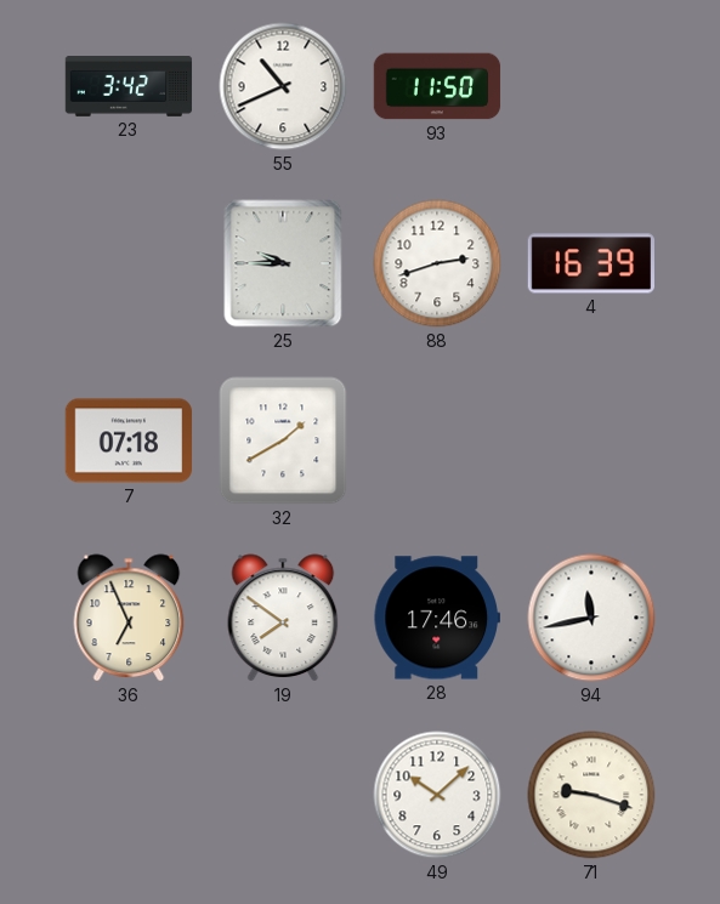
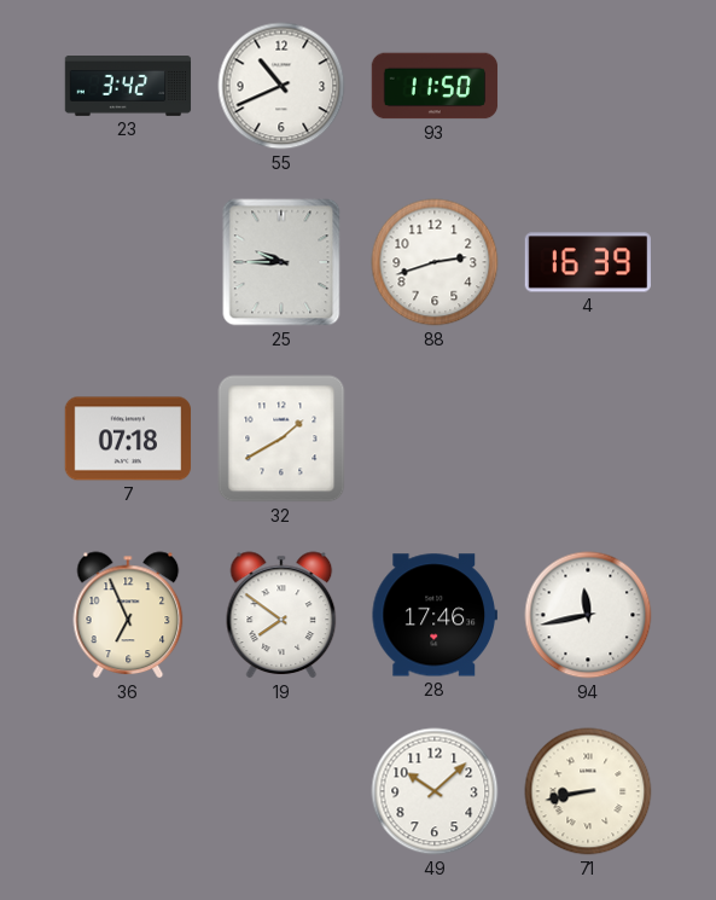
71: 9:18 -> 8:43 (588, 791)
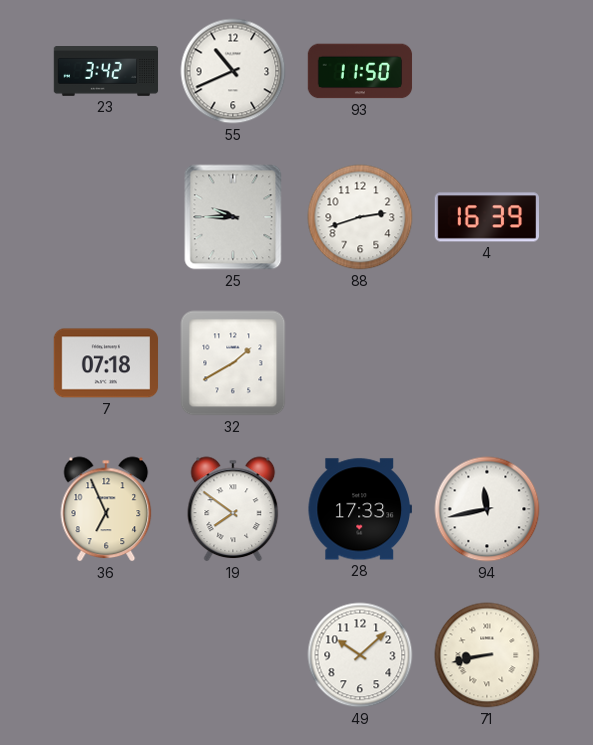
28: 17:46 -> 17:33 (359, 509)
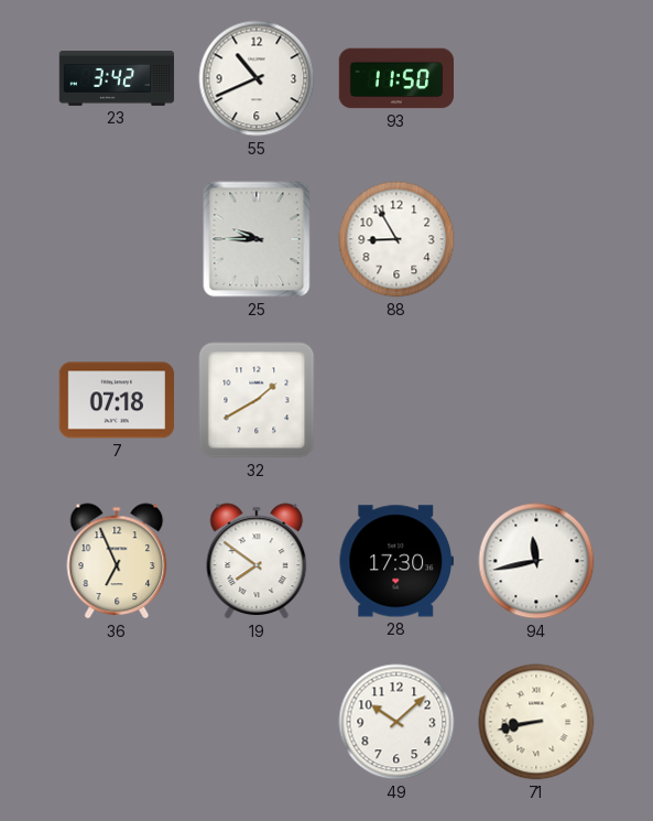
88: 2:42 -> 8:55 (396, 239)
4: 16:39 -> none (486, 217)
28: 17:33 -> 17:30 (395, 561)
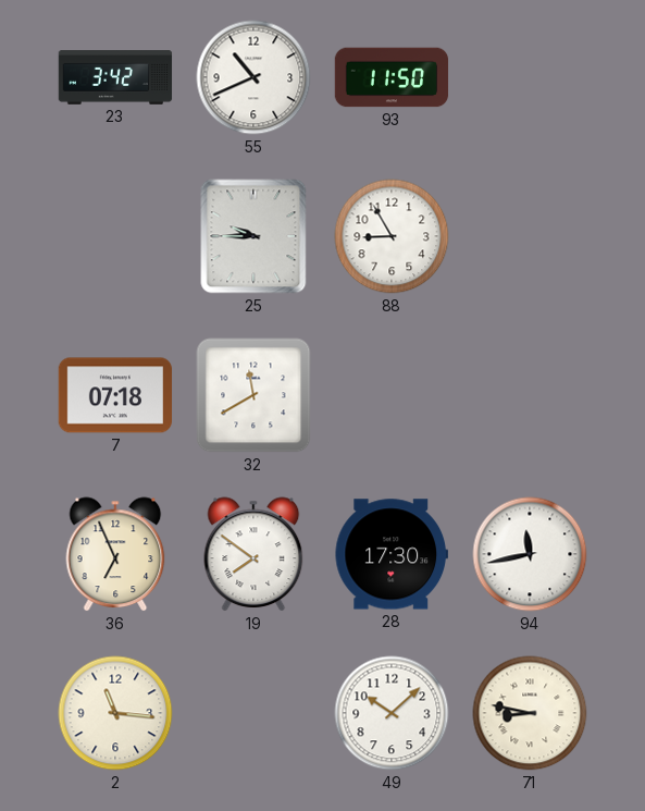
32: 1:40 -> 11:40 (253, 395)
2: none -> 11:16 (115, 713)
71: 8:43 -> 8:47 (530, 713)
